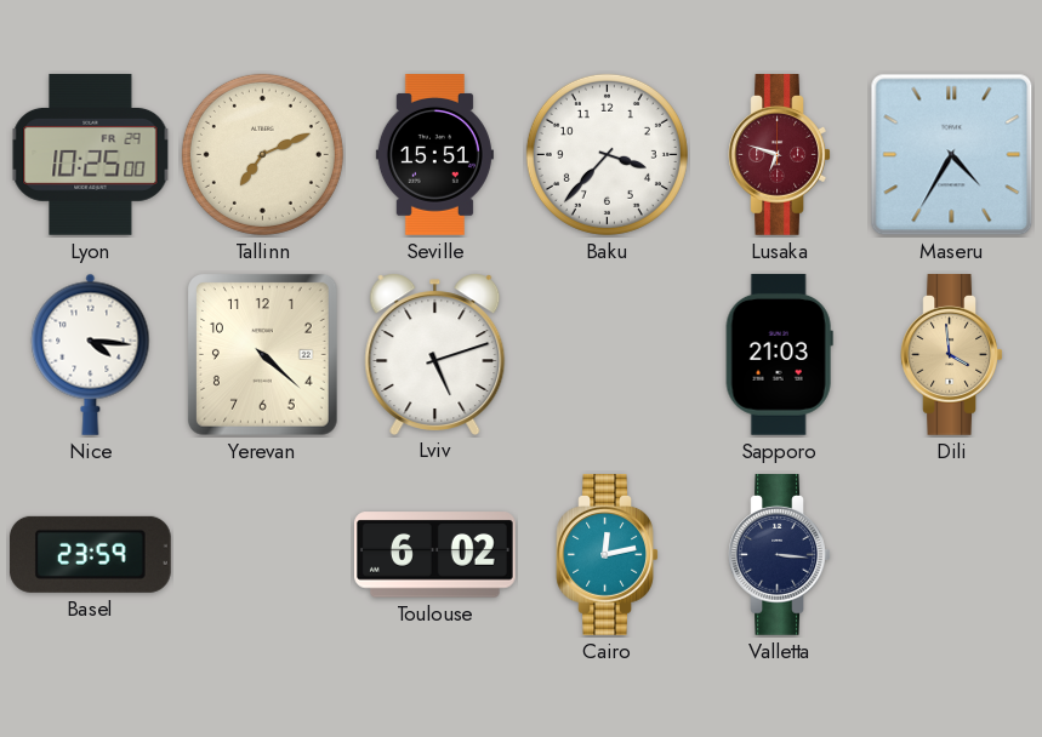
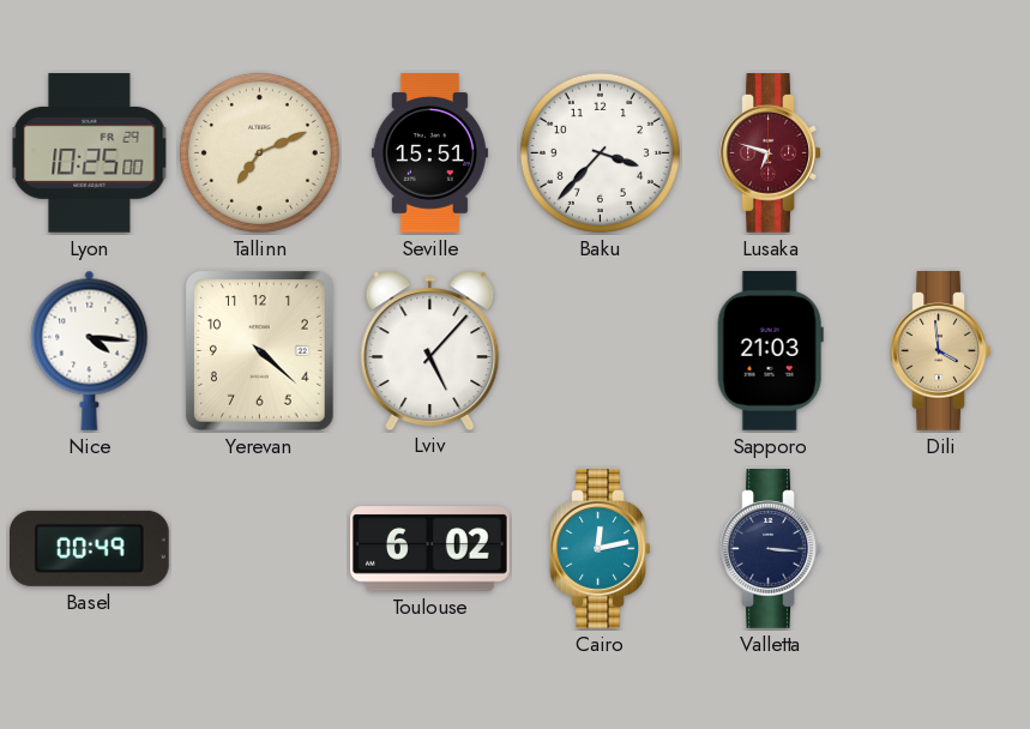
Maseru: 4:35 -> none (952, 155)
Lviv: 5:12 -> 5:07 (430, 350)
Basel: 23:59 -> 00:49 (89, 548)
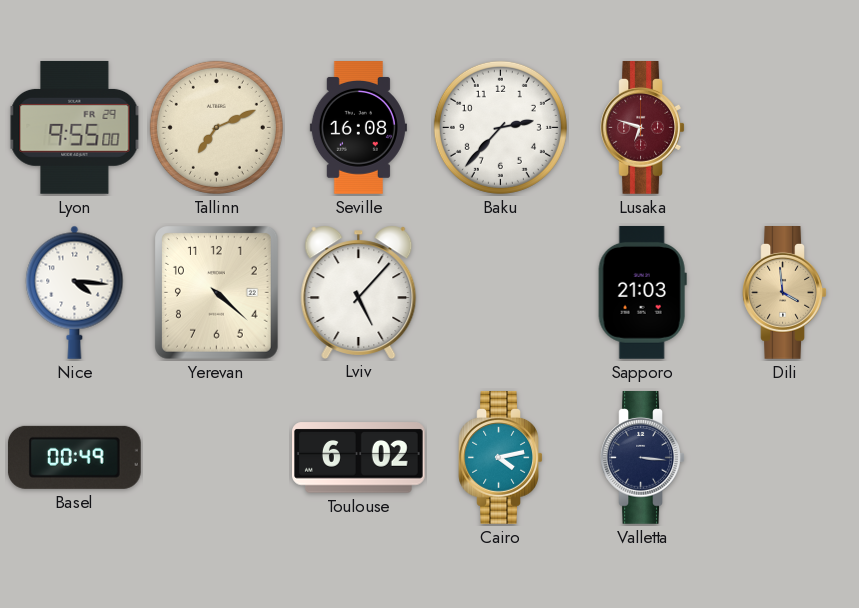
Lyon: 10:25 -> 9:55 (75, 128)
Seville: 15:51 -> 16:08 (358, 128)
Baku: 3:37 -> 2:37 (500, 127)
Cairo: 12:13 -> 4:13 (501, 458)
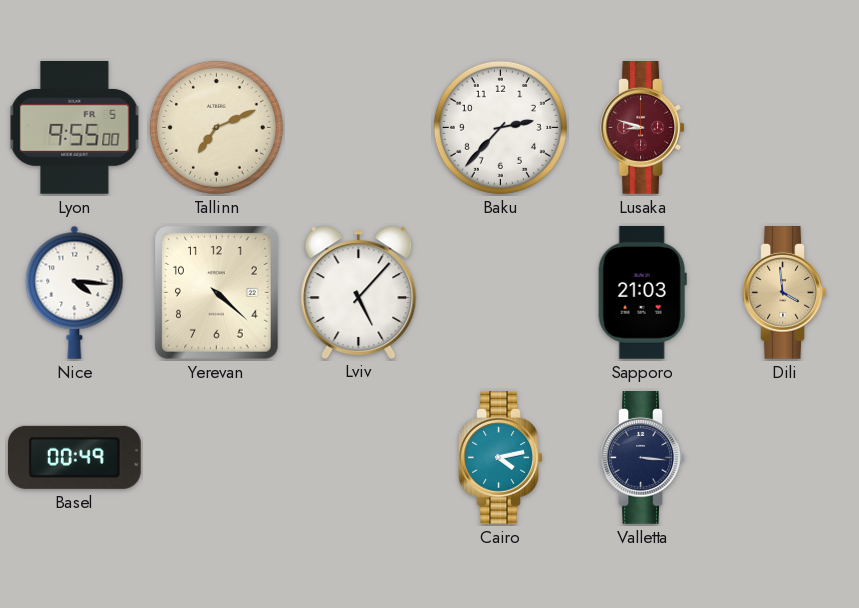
Lyon date: FR 29 -> FR 5 (75, 128)
Seville: 16:08 -> none (358, 128)
Lusaka: 6:48 -> 8:48 (643, 128)
Toulouse: 6:02 -> none (359, 458)
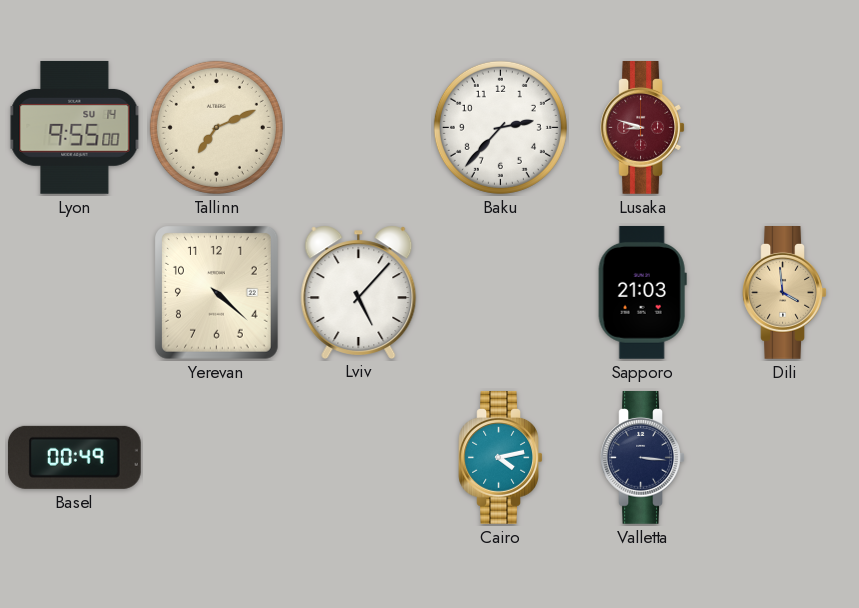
Lyon date: FR 5 -> SU 14 (75, 128)
Nice: 4:16 -> none (75, 292)
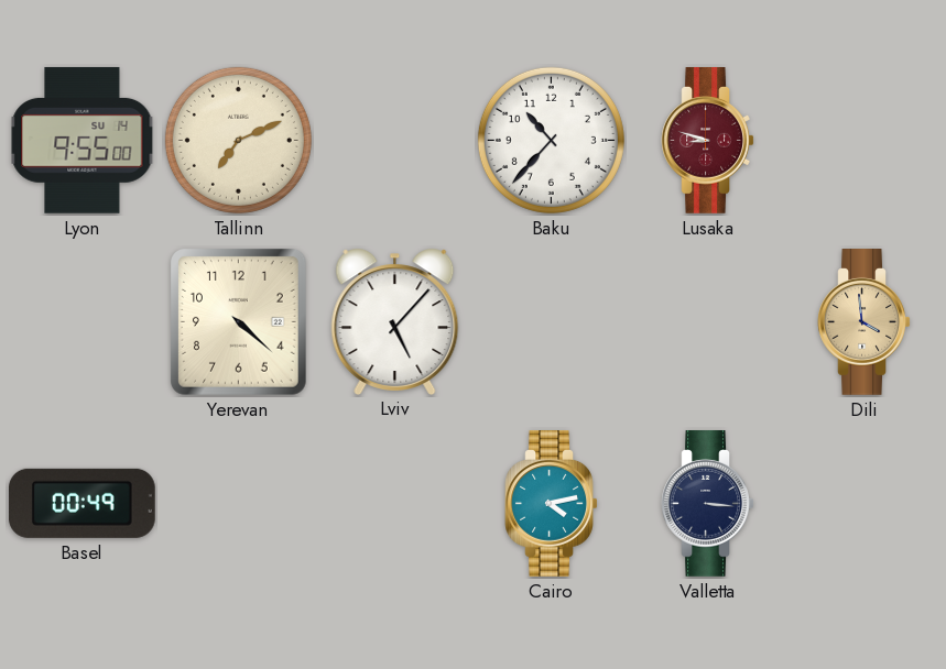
Baku: 2:37 -> 10:37 (551, 140)
Sapporo: 21:03 -> none (642, 293)
